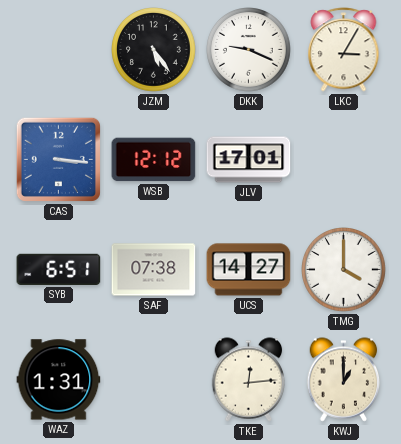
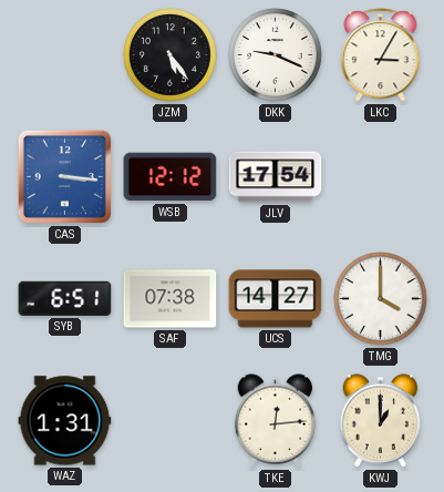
JLV: 17:01 -> 17:54 (276, 177)
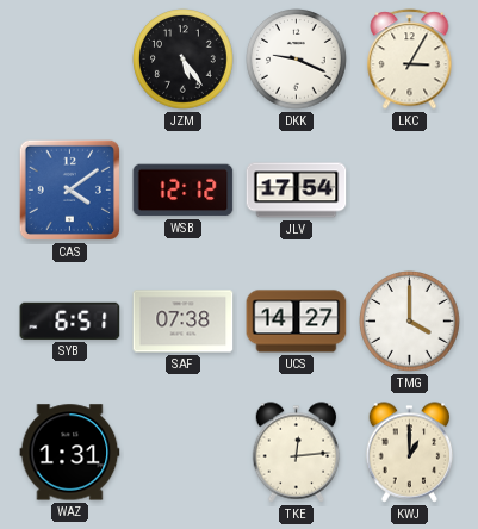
CAS: 3:16 -> 4:09 (69, 189)
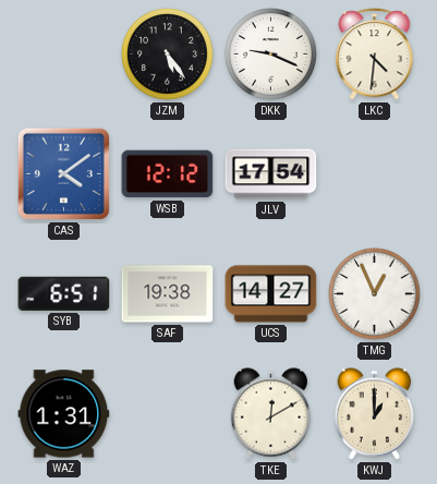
LKC: 3:05 -> 4:31 (375, 55)
SAF: 07:38 -> 19:38 (168, 294)
TMG: 4:00 -> 12:56 (375, 294)
TKE: 12:14 -> 12:10 (271, 414)
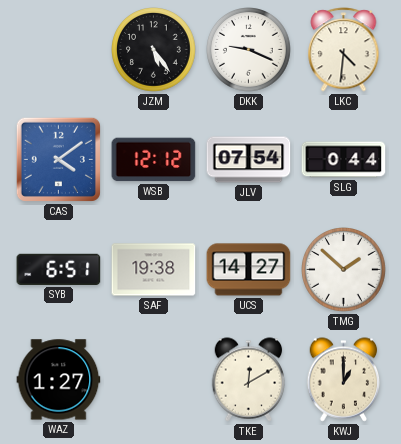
JLV: 17:54 -> 07:54 (249, 160)
SLG: none -> 0:44 (344, 160)
TMG: 12:56 -> 1:52 (344, 270)
WAZ: 1:31 -> 1:27 (59, 380)
